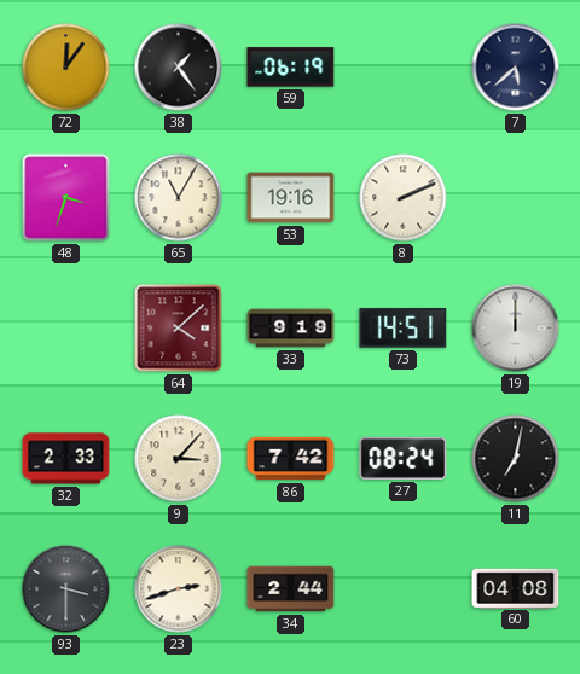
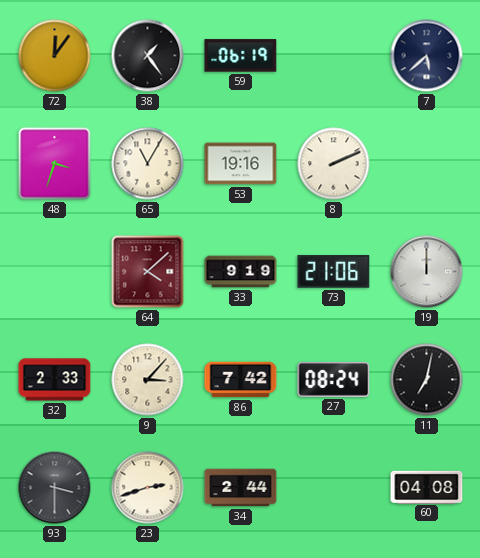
73: 14:51 -> 21:06 (334, 272)
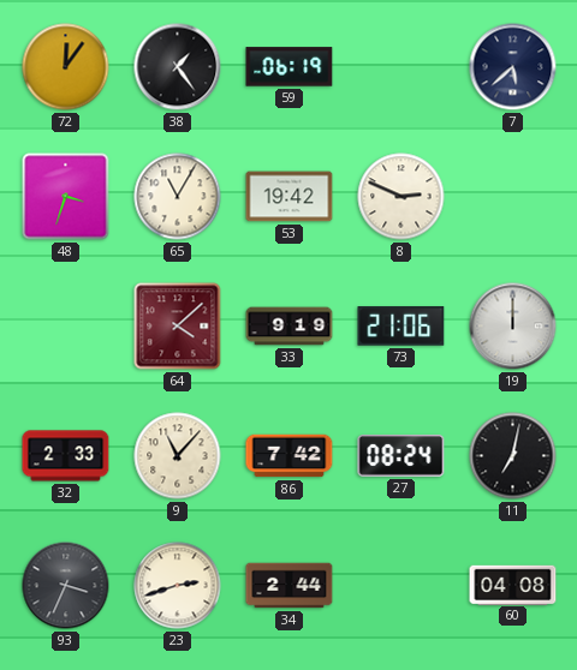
53: 19:16 -> 19:42 (290, 197)
8: 2:11 -> 2:49 (401, 197)
9: 3:07 -> 11:07 (178, 456)
93: 3:30 -> 3:34 (66, 586)
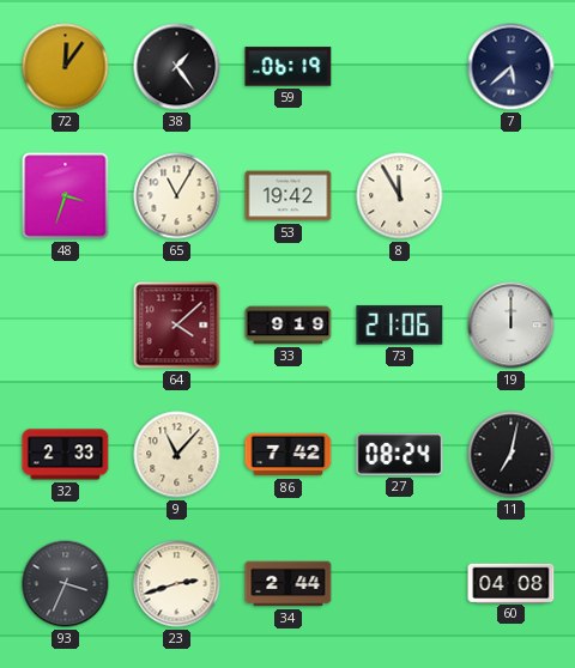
8: 2:49 -> 11:55 (400, 196)
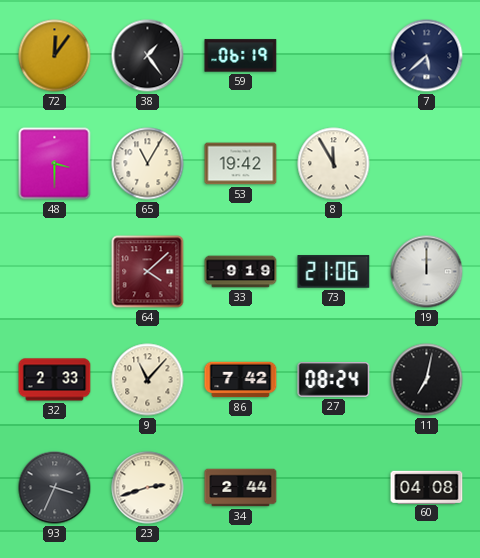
48: 3:33 -> 3:30 (55, 164)
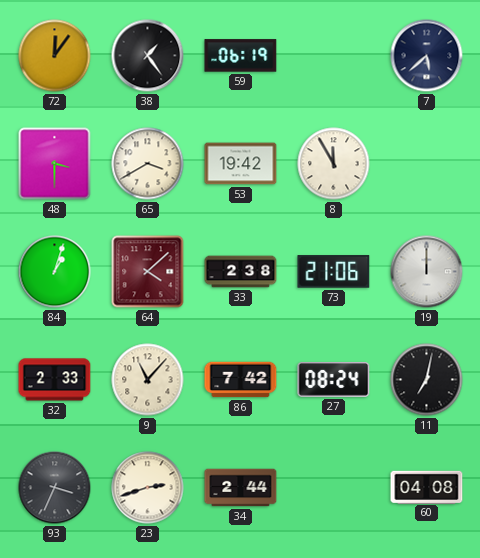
65: 11:05 -> 3:40 (148, 164)
84: none -> 1:03 (55, 272)
33: 9:19 -> 2:38 (241, 272)
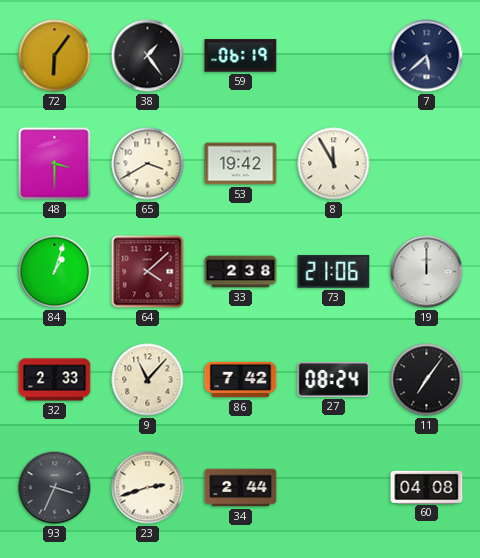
72: 12:06 -> 6:06 (55, 56)
11: 7:02 -> 7:06 (427, 380)
